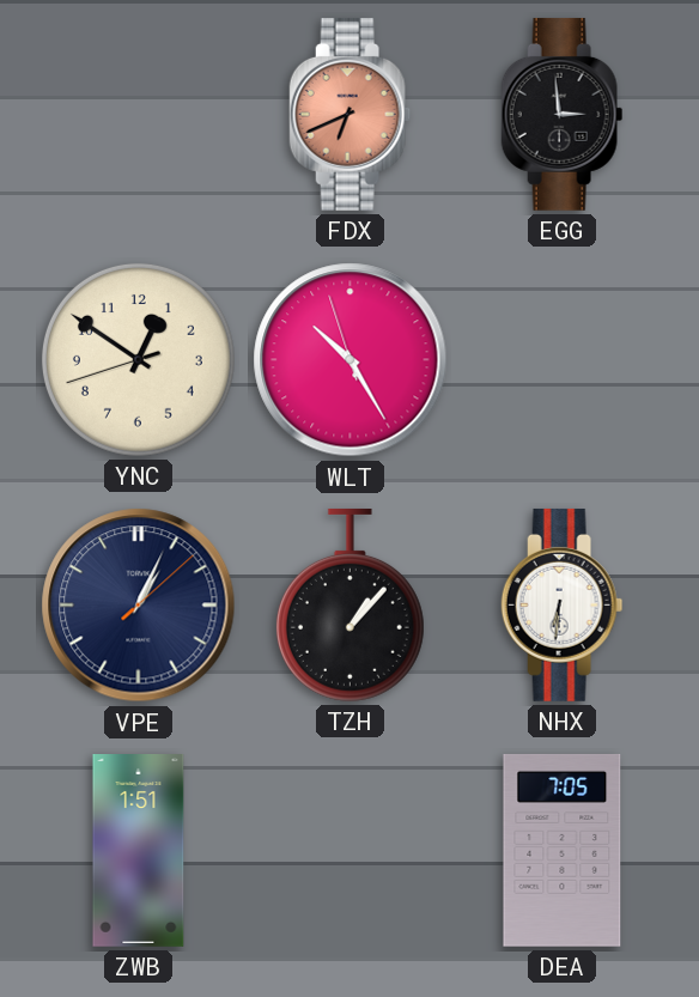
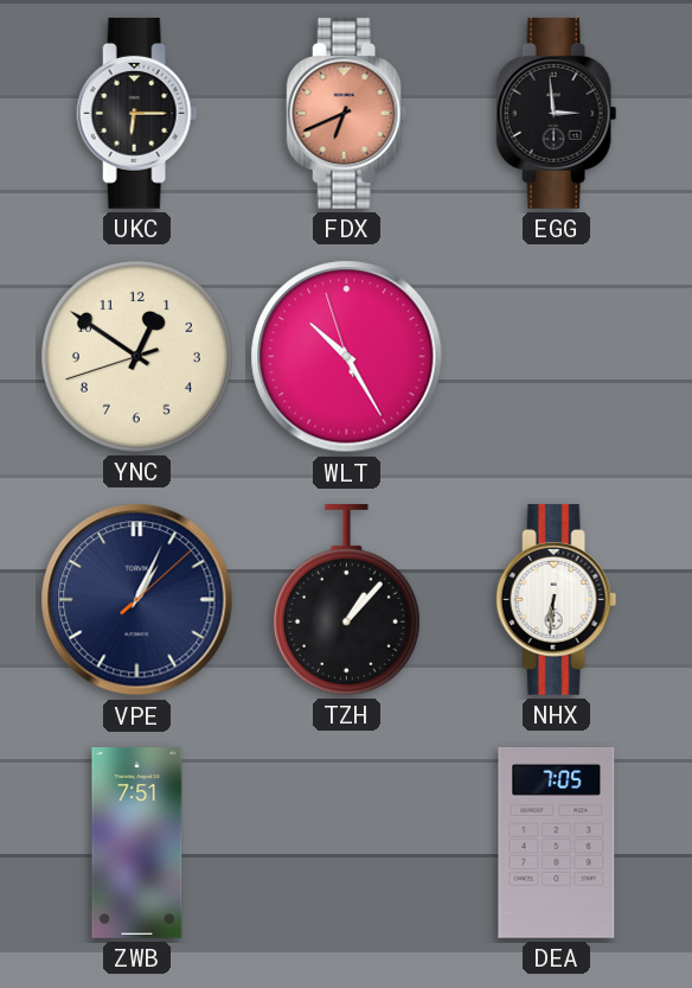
UKC: none -> 6:15 (137, 113)
ZWB: 1:51 -> 7:51 (137, 843)
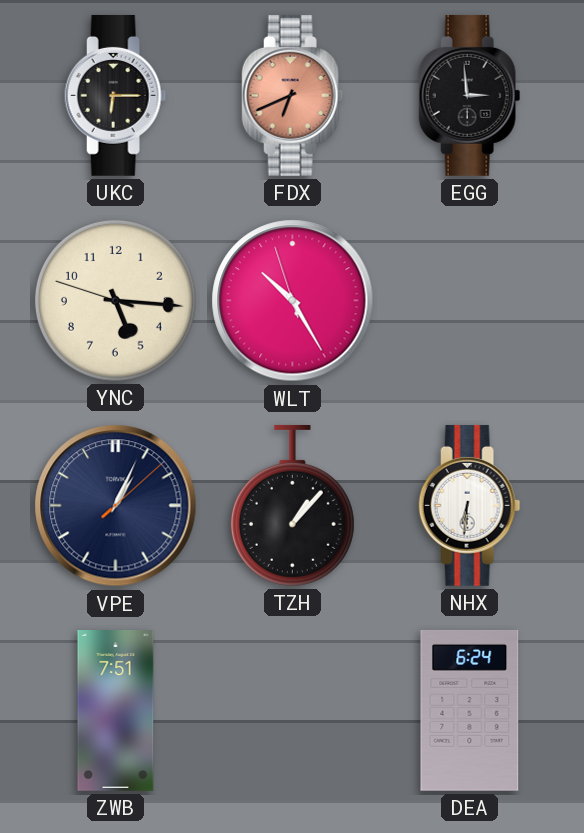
YNC: 12:50 -> 5:15 (115, 300)
DEA: 7:05 -> 6:24 (470, 710)
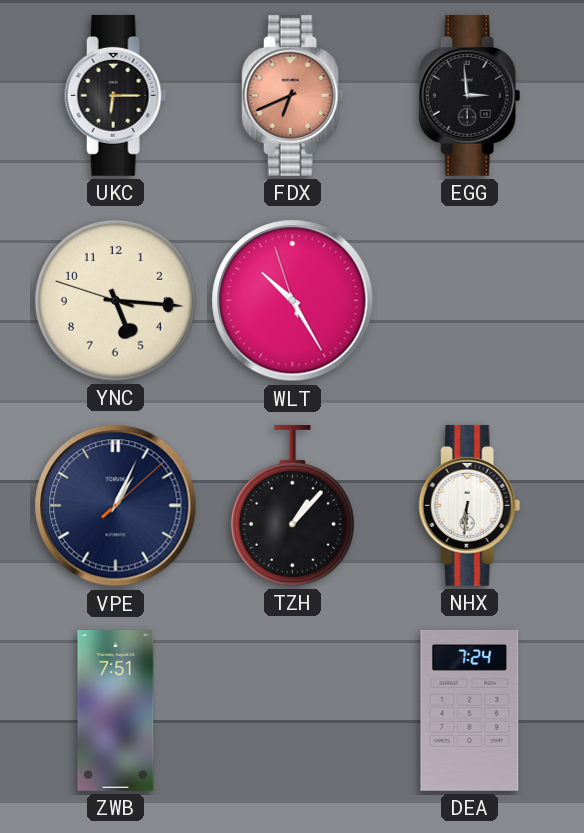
DEA: 6:24 -> 7:24 (470, 710)
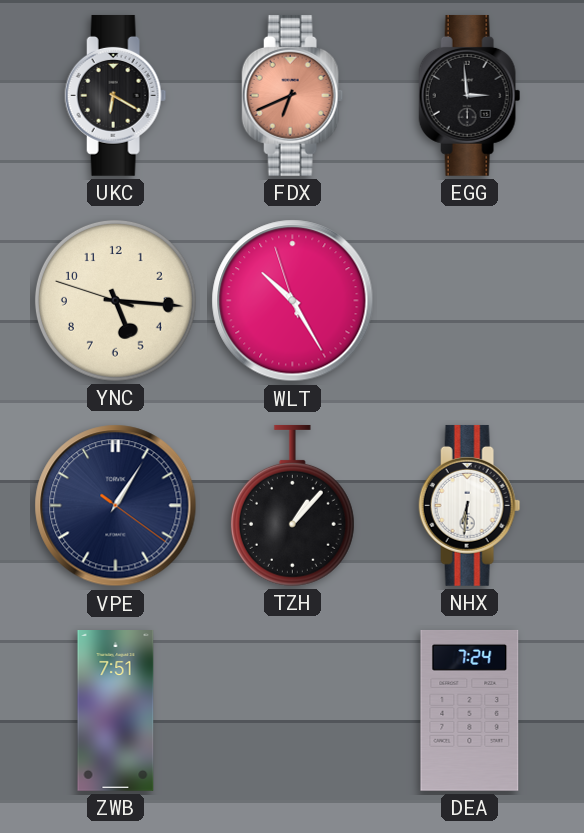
UKC: 6:15 -> 6:20 (116, 95)
VPE: 1:04 -> 1:05 (116, 506)
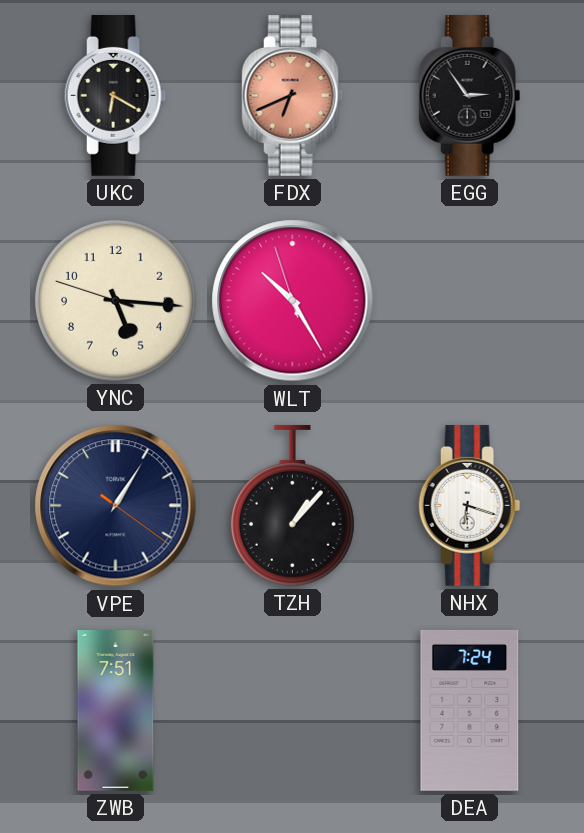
EGG: 2:59 -> 2:54 (470, 95)
NHX: 6:31 -> 6:18 (470, 505)
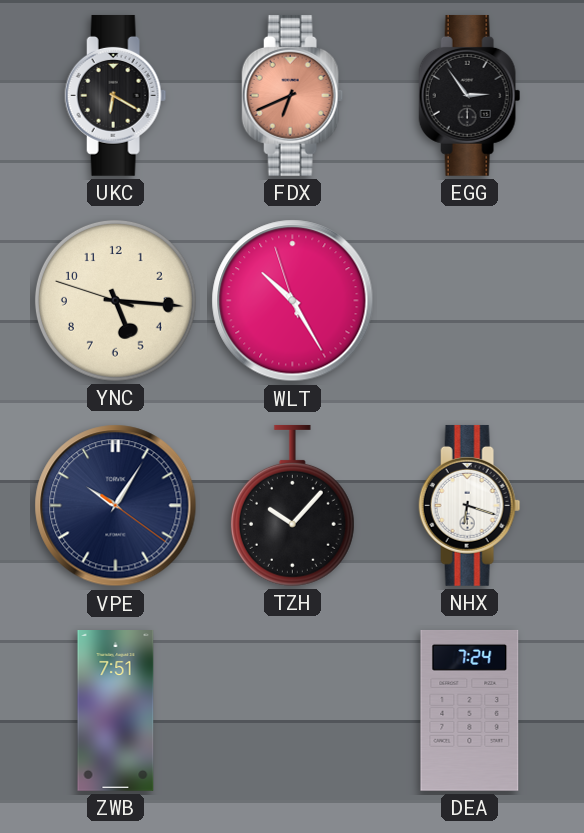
VPE: 1:05 -> 10:05 (116, 506)
TZH: 1:07 -> 10:07 (292, 505)
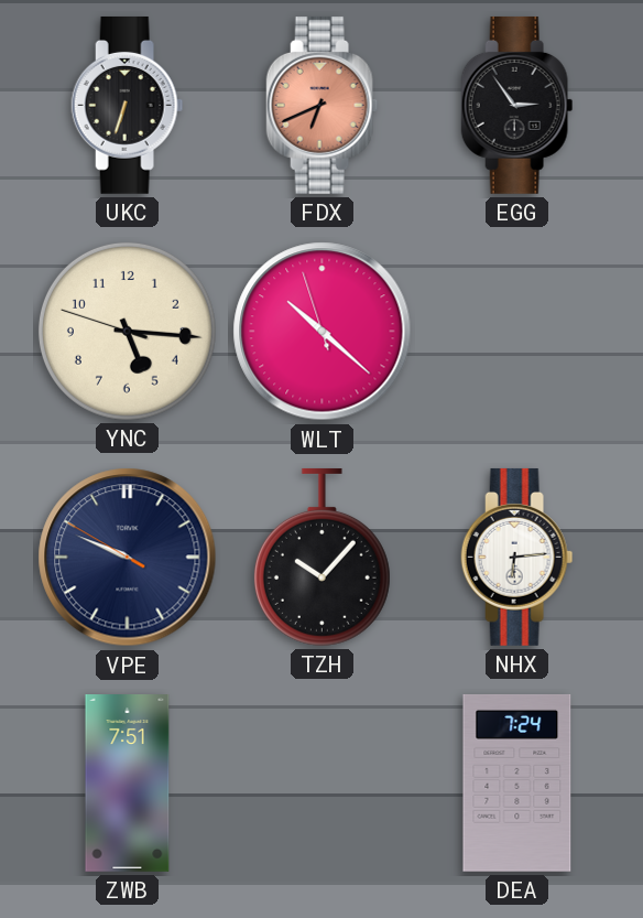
UKC: 6:20 -> 6:33 (128, 105)
WLT: 10:24 -> 10:21 (323, 332)
VPE: 10:05 -> 9:48 (128, 558)
NHX: 6:18 -> 6:14 (517, 557)
